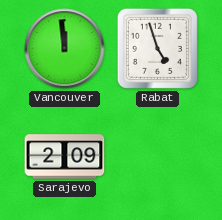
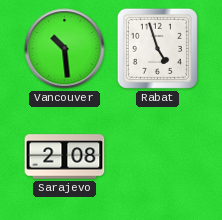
Vancouver: 11:59 -> 10:29 (65, 49)
Sarajevo: 2:09 -> 2:08 (65, 157)
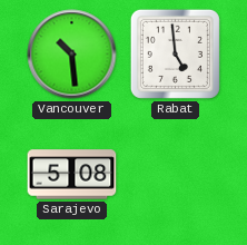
Rabat: 4:57 -> 4:59 (175, 53)
Sarajevo: 2:08 -> 5:08 (72, 175)
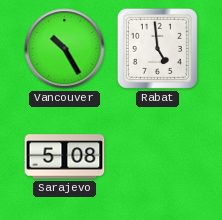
Vancouver: 10:29 -> 10:25 (65, 49)
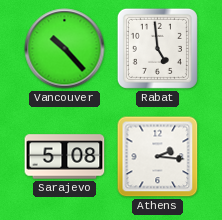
Vancouver: 10:25 -> 10:23 (65, 49)
Athens: none -> 2:16 (158, 157)
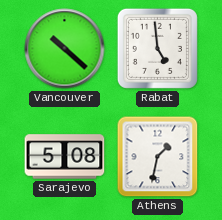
Vancouver: 10:23 -> 10:22 (65, 49)
Athens: 2:16 -> 1:32 (158, 157)
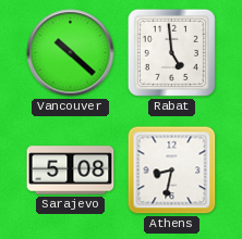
Athens: 1:32 -> 8:32 (172, 171)
